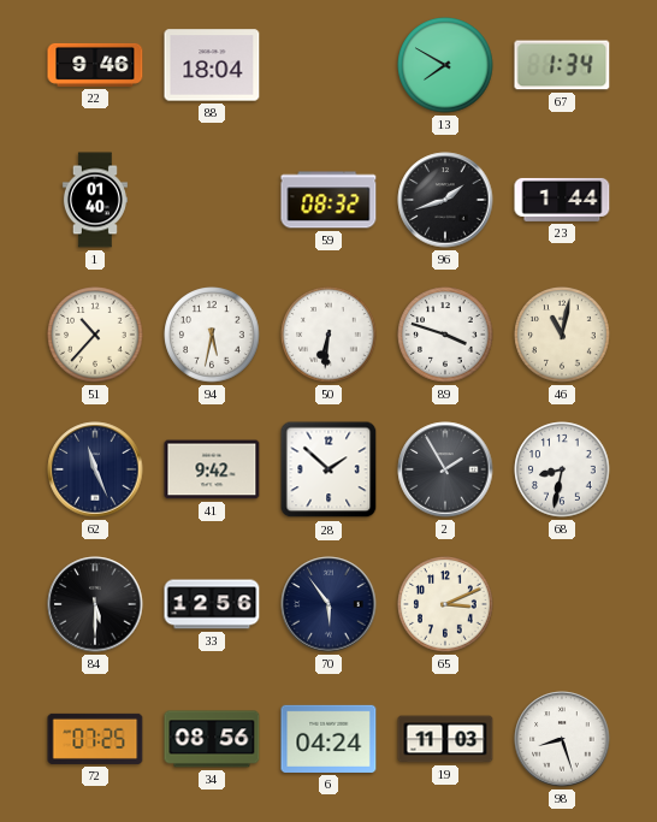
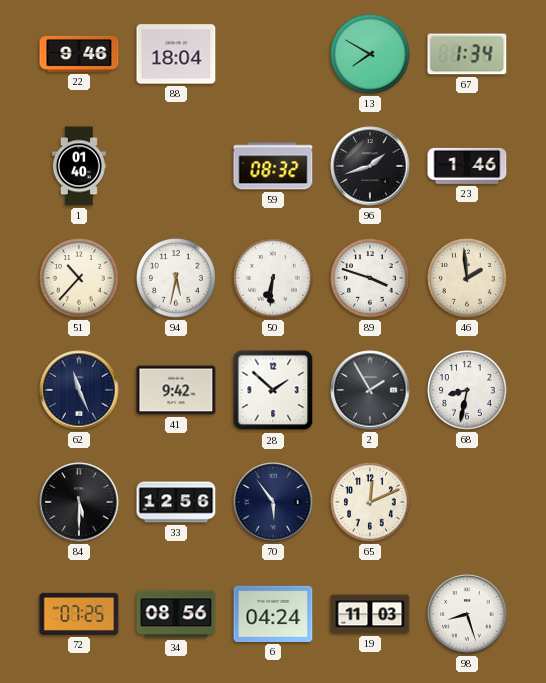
23: 1:44 -> 1:46 (467, 166)
46: 11:02 -> 1:59 (467, 278)
65: 3:11 -> 12:11 (370, 502)
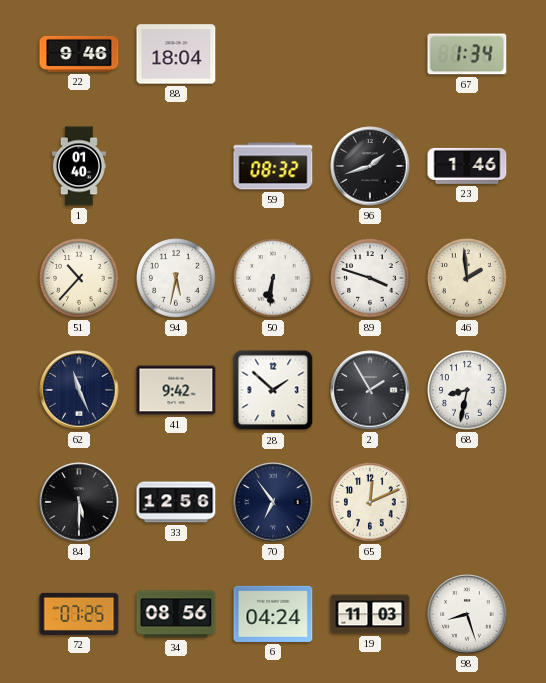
13: 7:50 -> none (370, 54)
70: 5:54 -> 6:54 (273, 502)
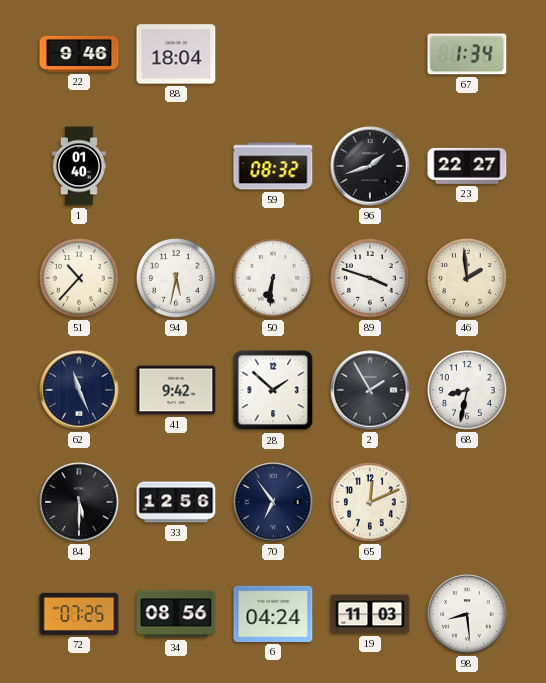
23: 1:46 -> 22:27 (467, 166)
98: 8:27 -> 8:29 (467, 614)
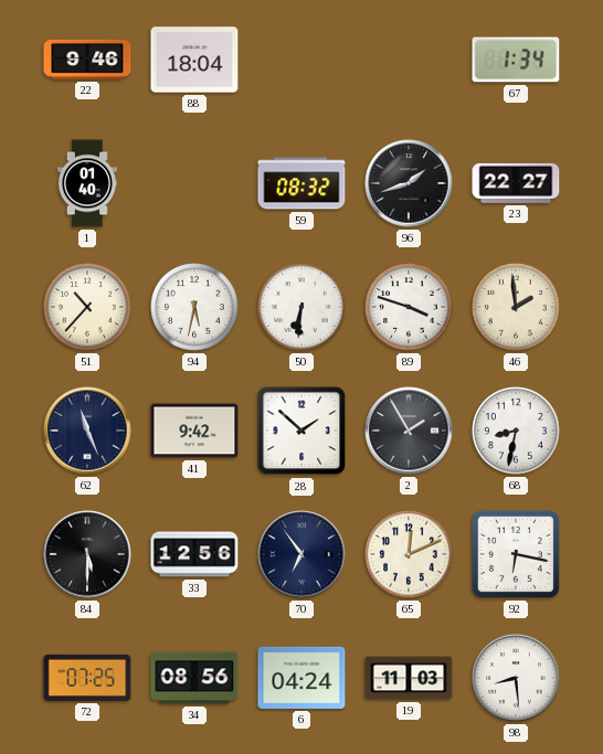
92: none -> 6:17 (516, 554)
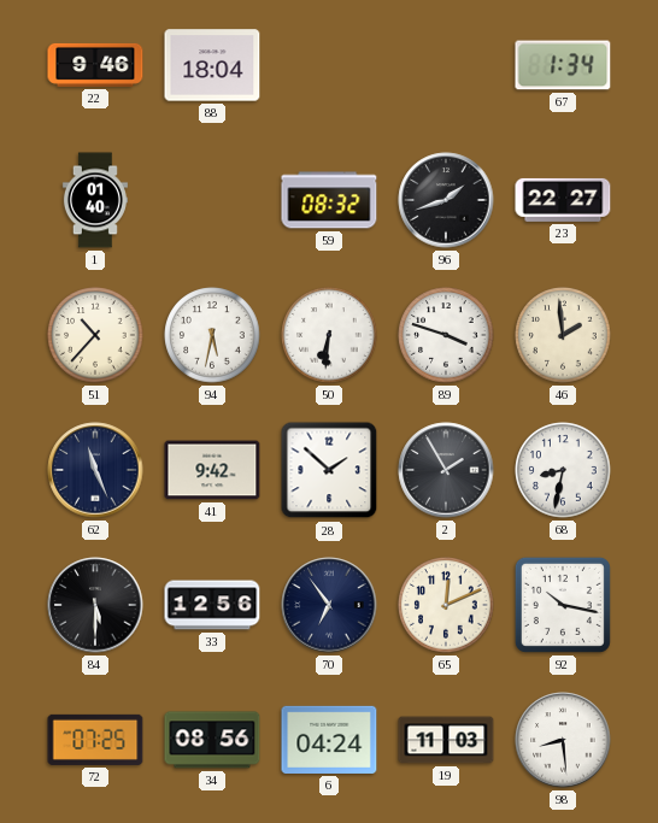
92: 6:17 -> 10:17 (563, 605)
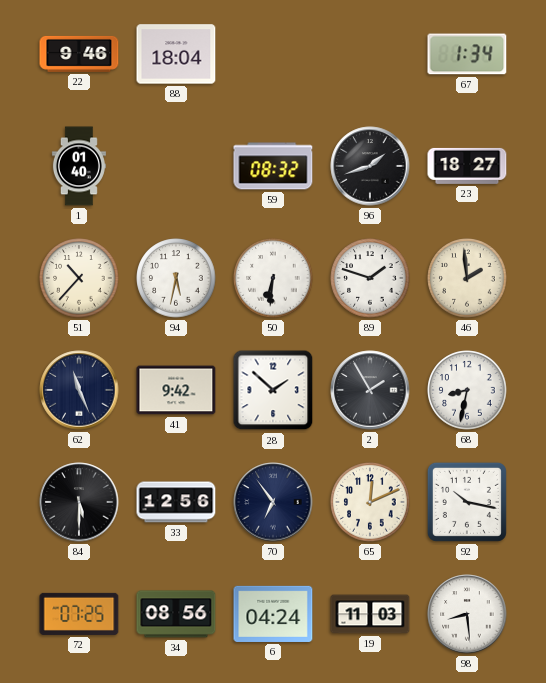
23: 22:27 -> 18:27 (467, 166)
89: 3:48 -> 1:48 (370, 278)
